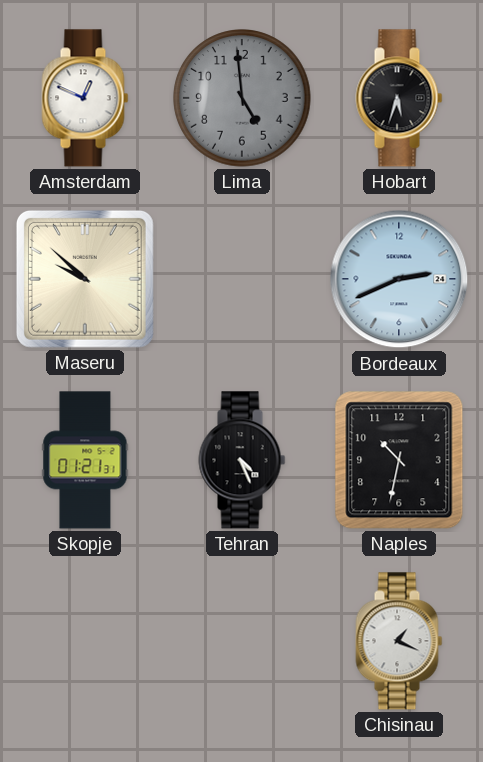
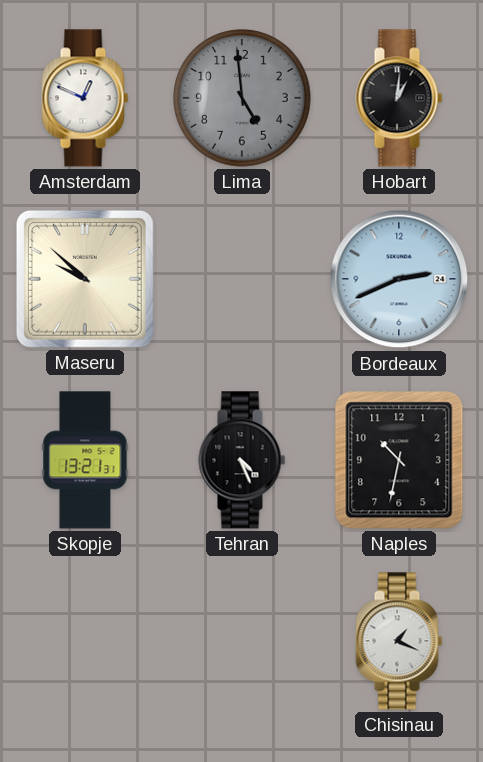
Hobart: 5:33 -> 1:01 (399, 98)
Skopje: 01:21 -> 13:21 (85, 460)
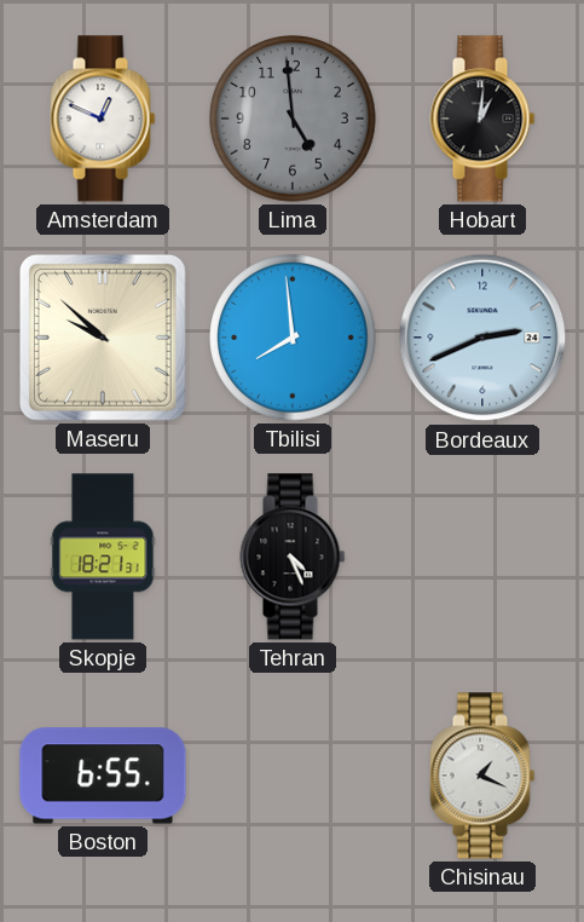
Tbilisi: none -> 7:59 (293, 338)
Skopje: 13:21 -> 18:21 (103, 557)
Naples: 10:32 -> none (399, 460)
Boston: none -> 6:55 (103, 776)
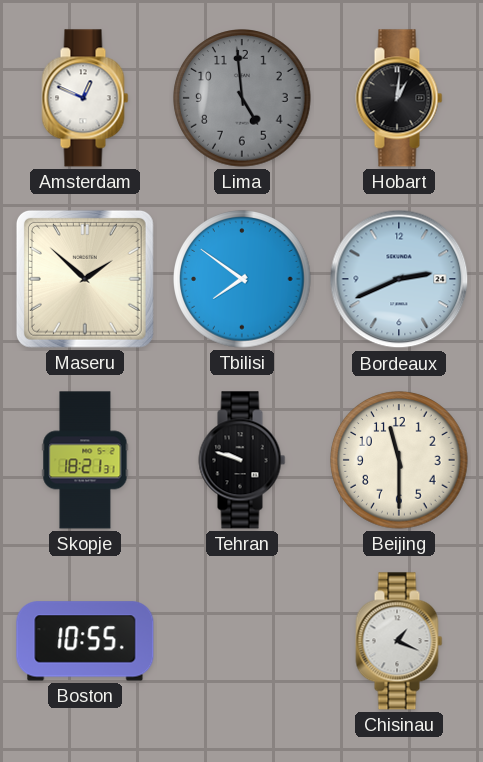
Maseru: 9:52 -> 1:52 (85, 279)
Tbilisi: 7:59 -> 7:51 (242, 279)
Tehran: 4:26 -> 9:48 (242, 460)
Beijing: none -> 11:30 (399, 460)
Boston: 6:55 -> 10:55 (85, 641)
